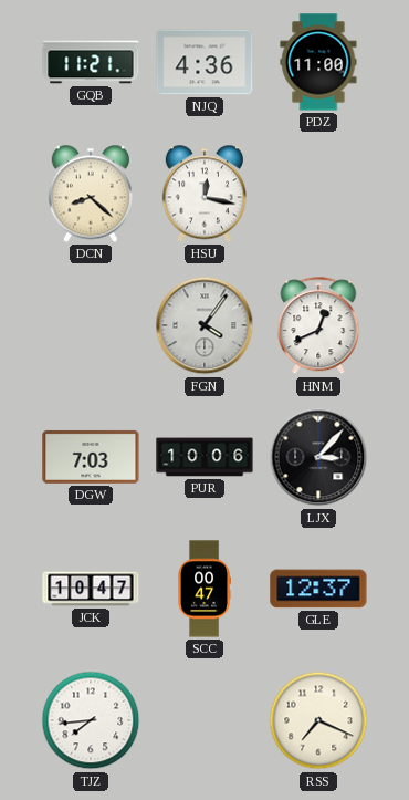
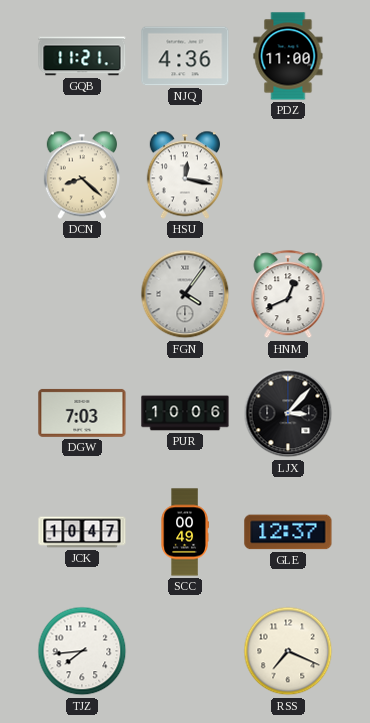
SCC: 00:47 -> 00:49 (185, 532)
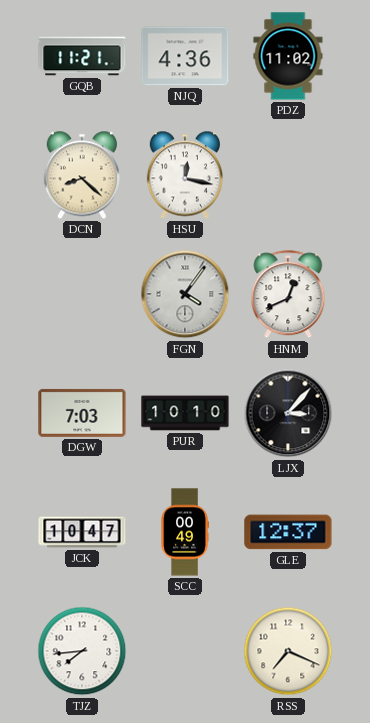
PDZ: 11:00 -> 11:02 (288, 56)
PUR: 10:06 -> 10:10 (185, 413)
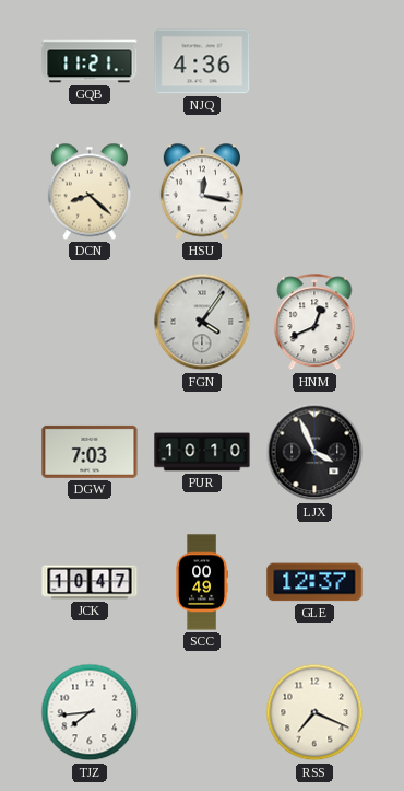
PDZ: 11:02 -> none (288, 56)
LJX: 3:07 -> 3:56 (314, 452)
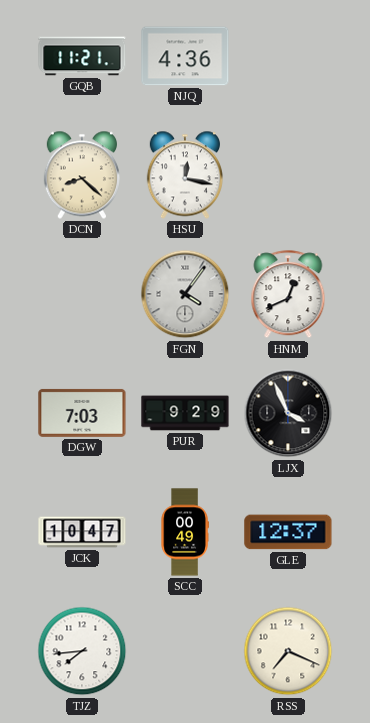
PUR: 10:10 -> 9:29 (185, 413)
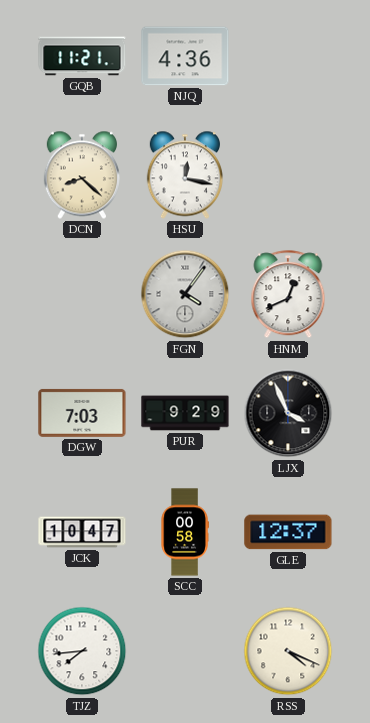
SCC: 00:49 -> 00:58 (185, 532)
RSS: 7:19 -> 4:19 (288, 651)
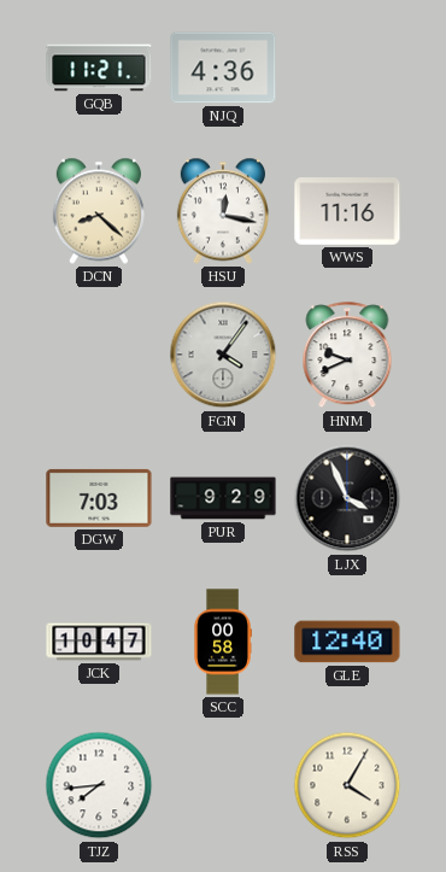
WWS: none -> 11:16 (347, 212)
HNM: 12:41 -> 9:41 (347, 356)
GLE: 12:37 -> 12:40 (347, 642)
RSS: 4:19 -> 4:05 (347, 785)
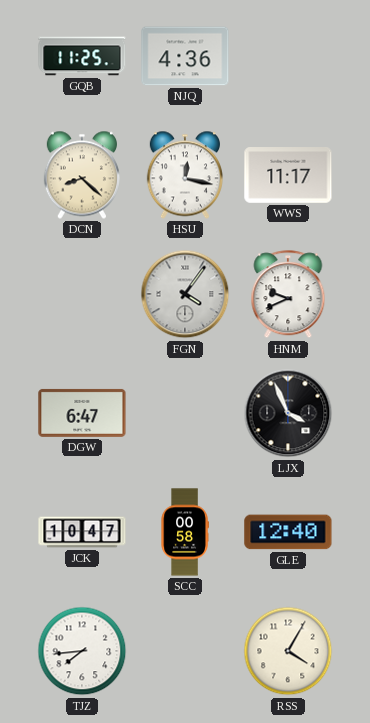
GQB: 11:21 -> 11:25 (82, 56)
WWS: 11:16 -> 11:17 (288, 176)
DGW: 7:03 -> 6:47 (82, 413)
PUR: 9:29 -> none (223, 498)
